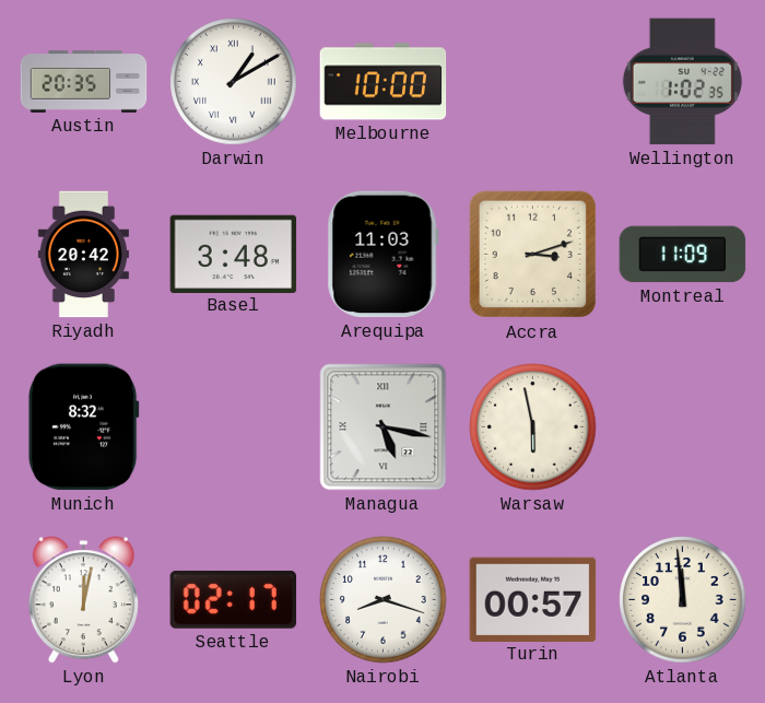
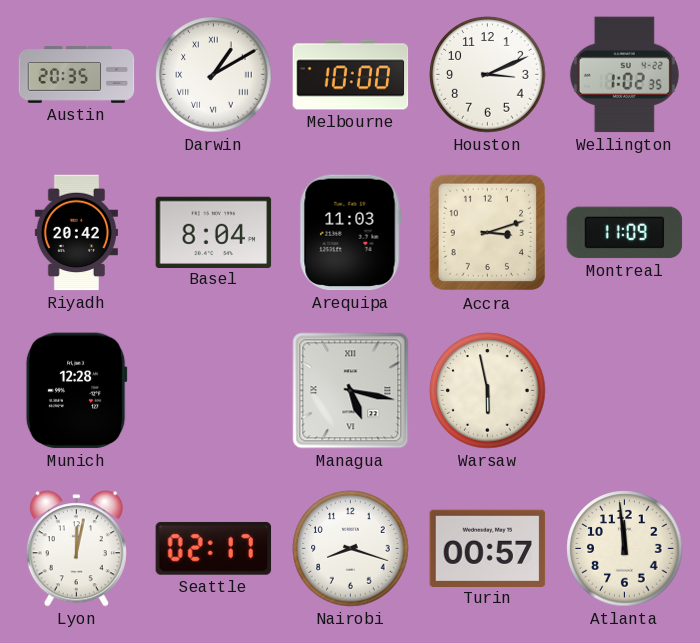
Houston: none -> 3:11 (488, 75)
Basel: 3:48 -> 8:04 (214, 232)
Munich: 8:32 -> 12:28 (76, 391)
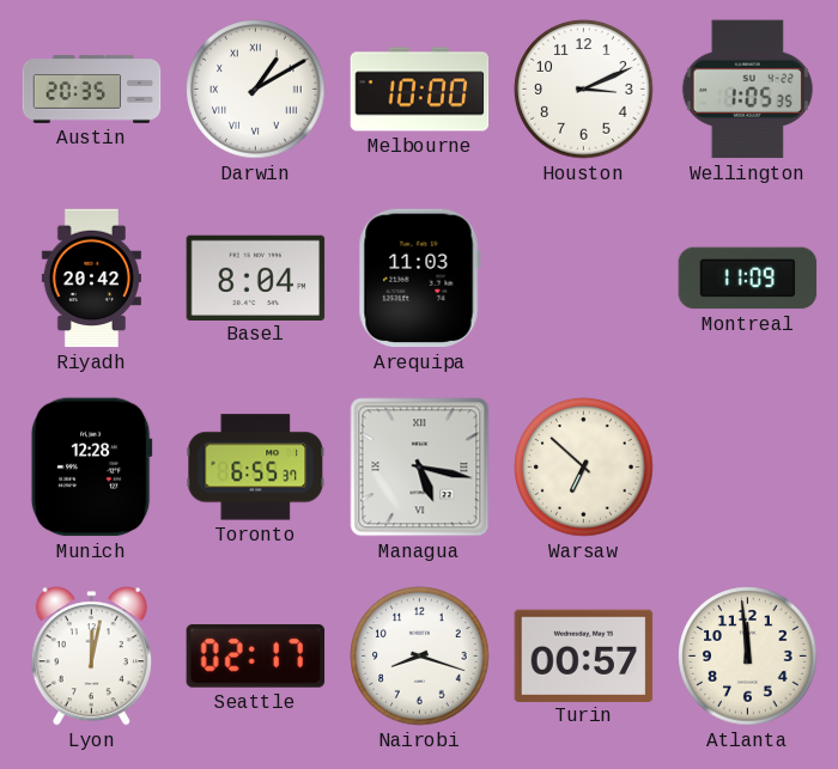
Wellington: 1:02 -> 1:05 (747, 90)
Accra: 3:12 -> none (488, 233)
Toronto: none -> 6:55 (256, 468)
Warsaw: 5:58 -> 6:52 (584, 468)
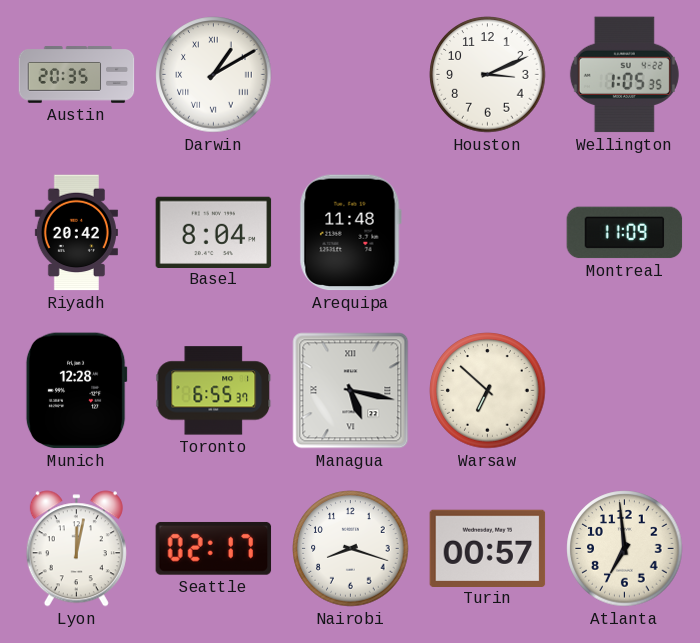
Melbourne: 10:00 -> none (420, 90)
Arequipa: 11:03 -> 11:48 (350, 233)
Atlanta: 11:59 -> 6:59 (625, 549)
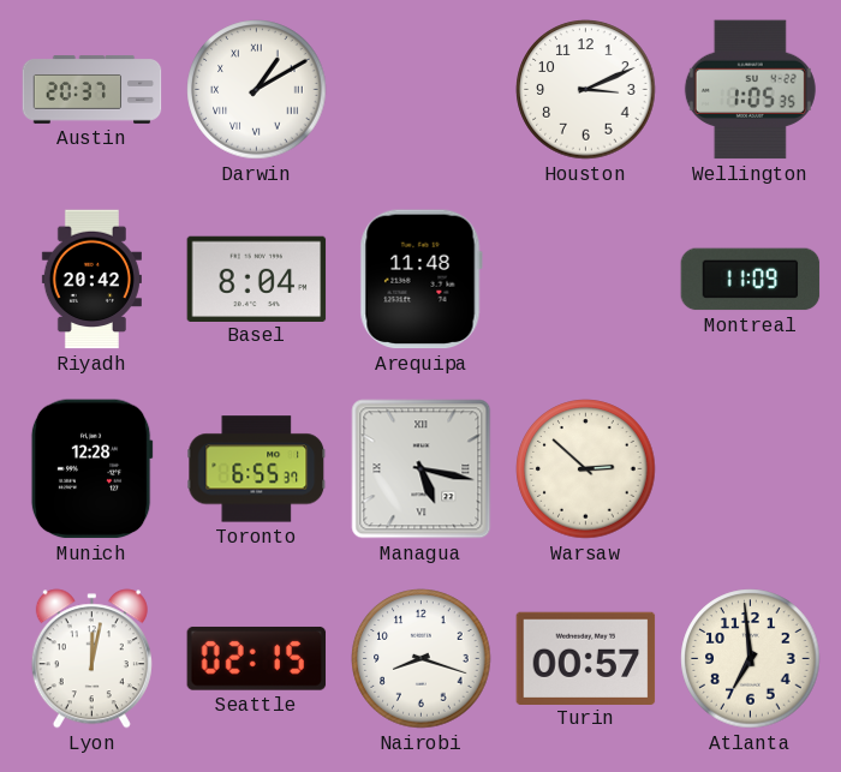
Austin: 20:35 -> 20:37 (93, 90)
Warsaw: 6:52 -> 2:52 (586, 469)
Seattle: 02:17 -> 02:15 (257, 659)
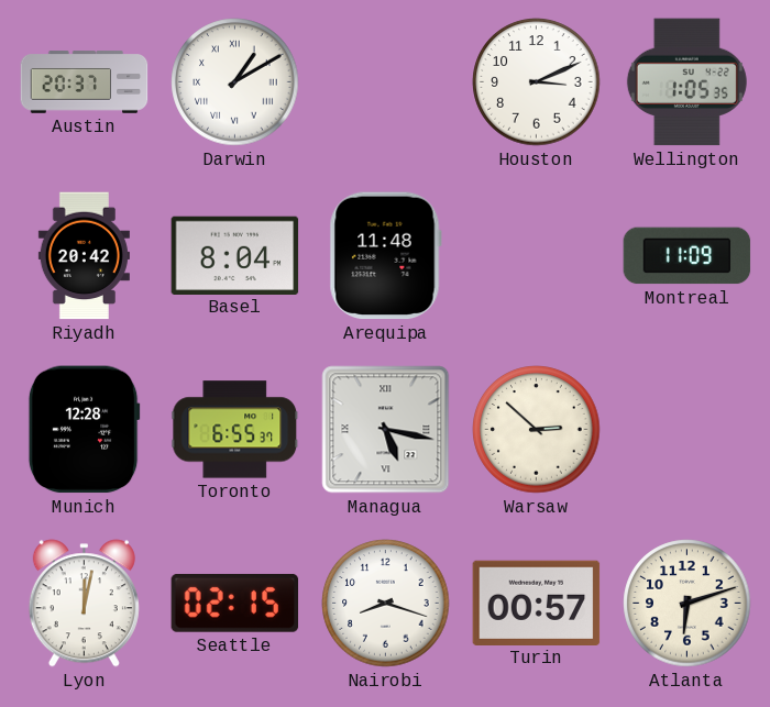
Atlanta: 6:59 -> 6:12 (687, 604)
